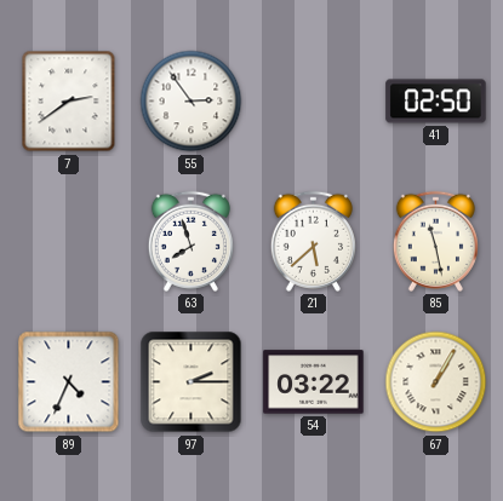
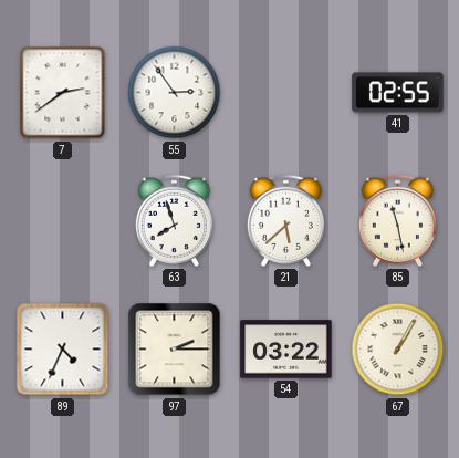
41: 02:50 -> 02:55 (398, 93)
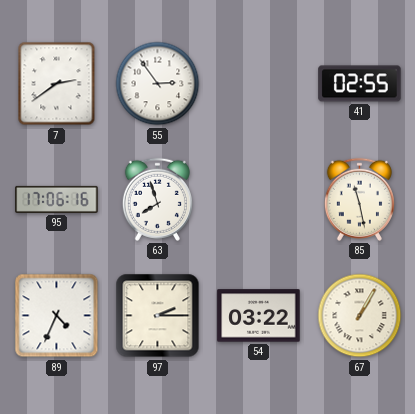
95: none -> 17:06 (57, 199)
21: 5:38 -> none (285, 220)
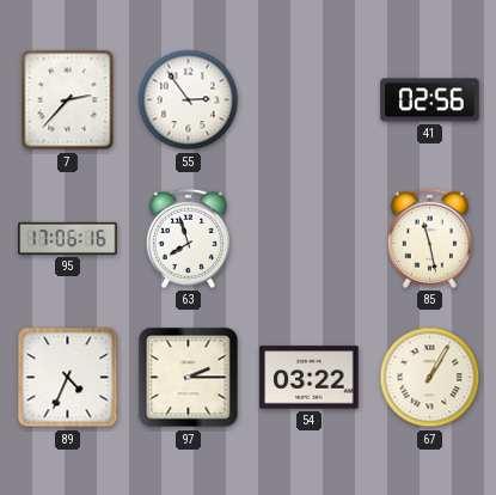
7: 2:39 -> 2:37 (68, 100)
41: 02:55 -> 02:56 (430, 100)
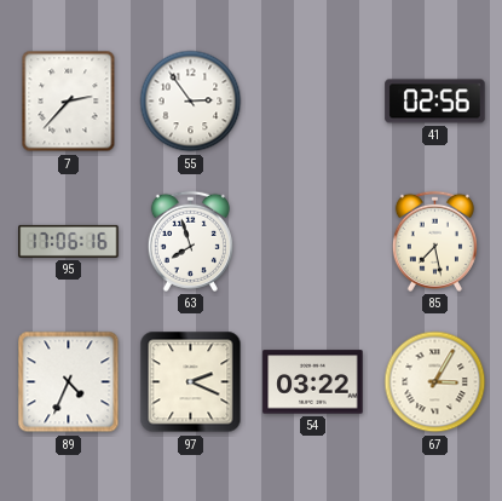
85: 11:28 -> 7:28 (434, 241)
97: 2:15 -> 2:19 (191, 382)
67: 1:05 -> 3:05 (435, 382)
